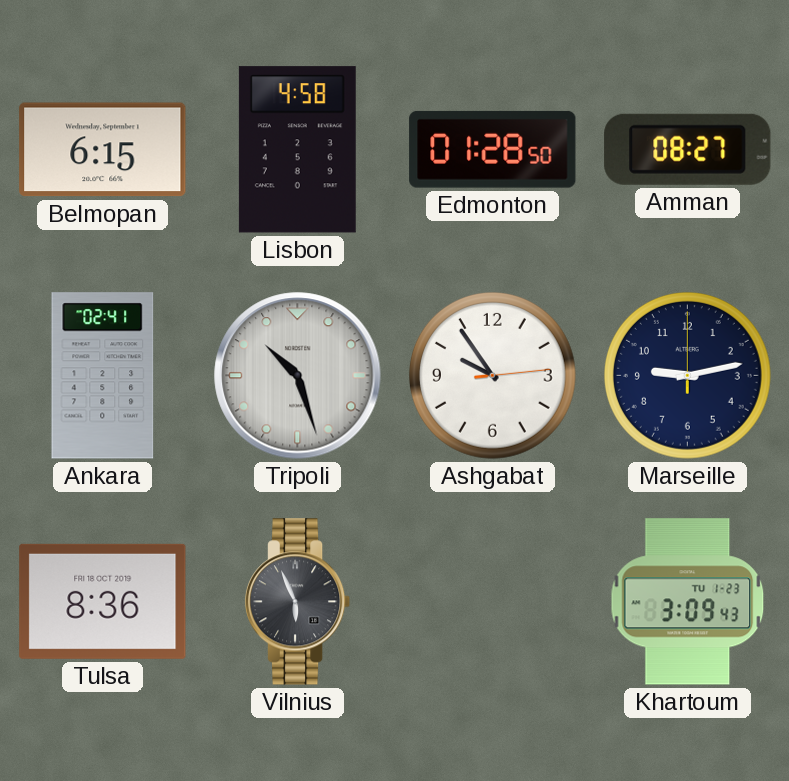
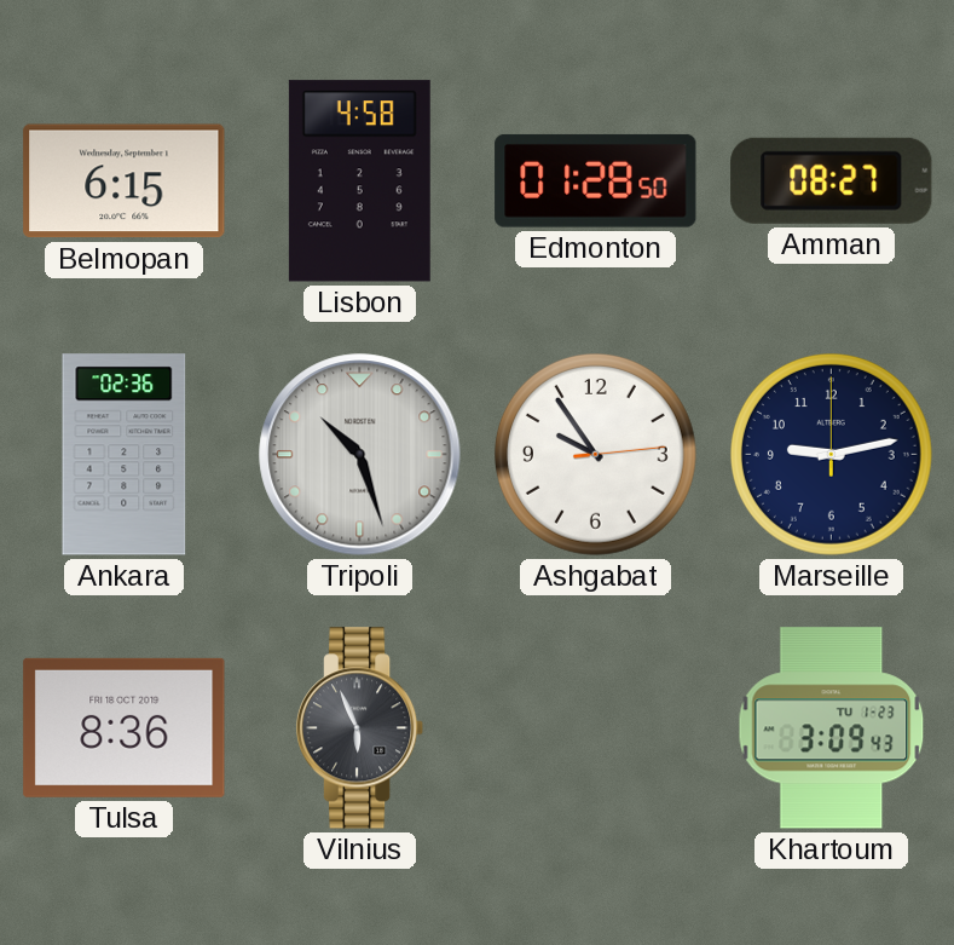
Ankara: 02:41 -> 02:36 (125, 455)
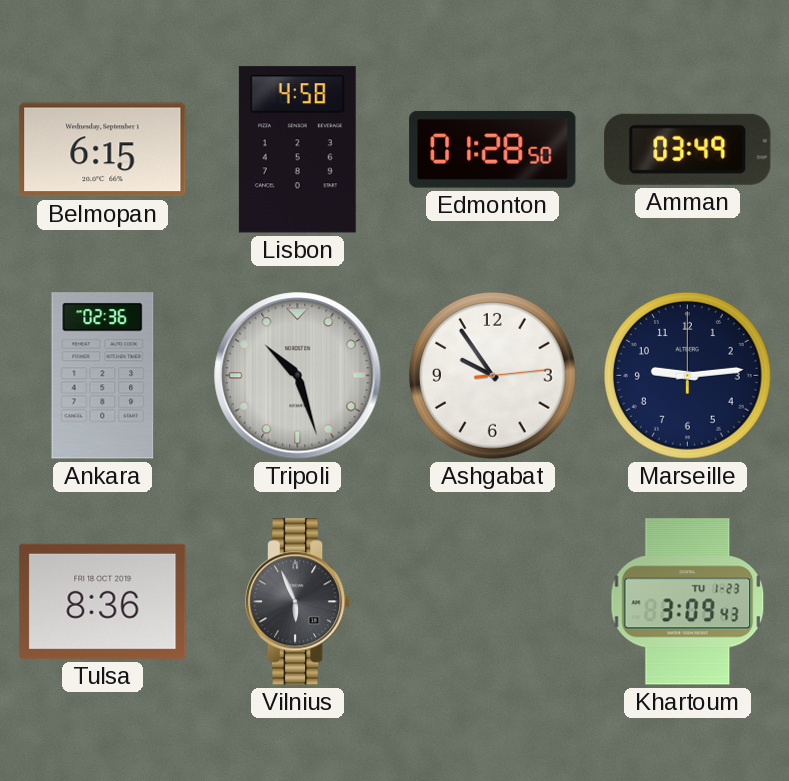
Amman: 08:27 -> 03:49 (688, 149)
Marseille: 9:13 -> 9:14 (687, 375)
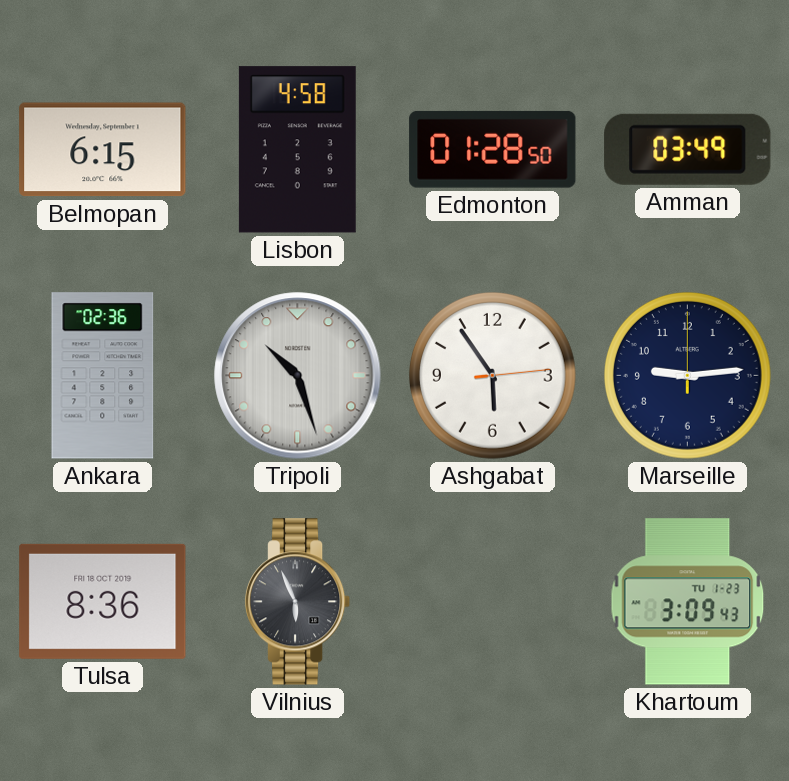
Ashgabat: 9:54 -> 5:54 (492, 375)
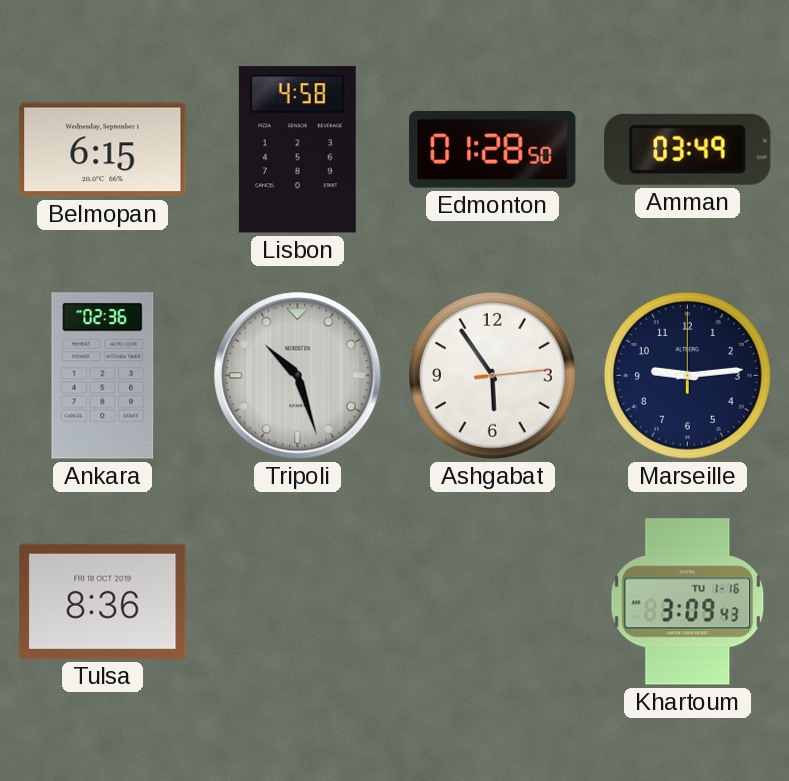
Vilnius: 5:56 -> none (298, 602)
Khartoum date: TU 1-23 -> TU 1-16 (688, 602)
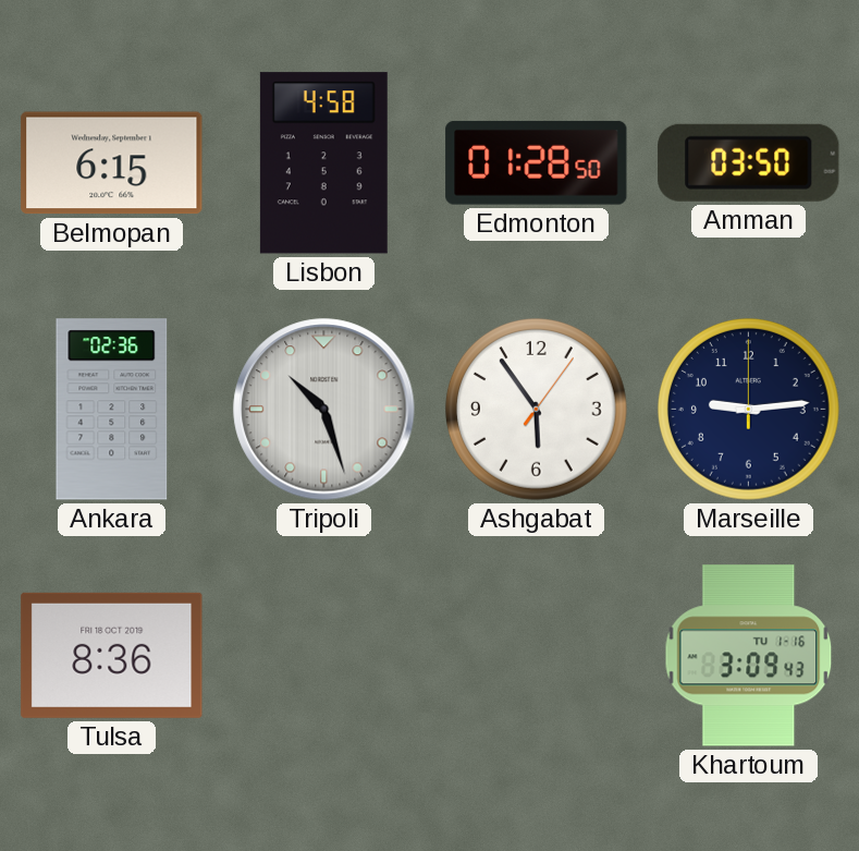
Amman: 03:49 -> 03:50 (749, 162)
Ashgabat: 5:54:14 -> 5:54:06 (536, 409)
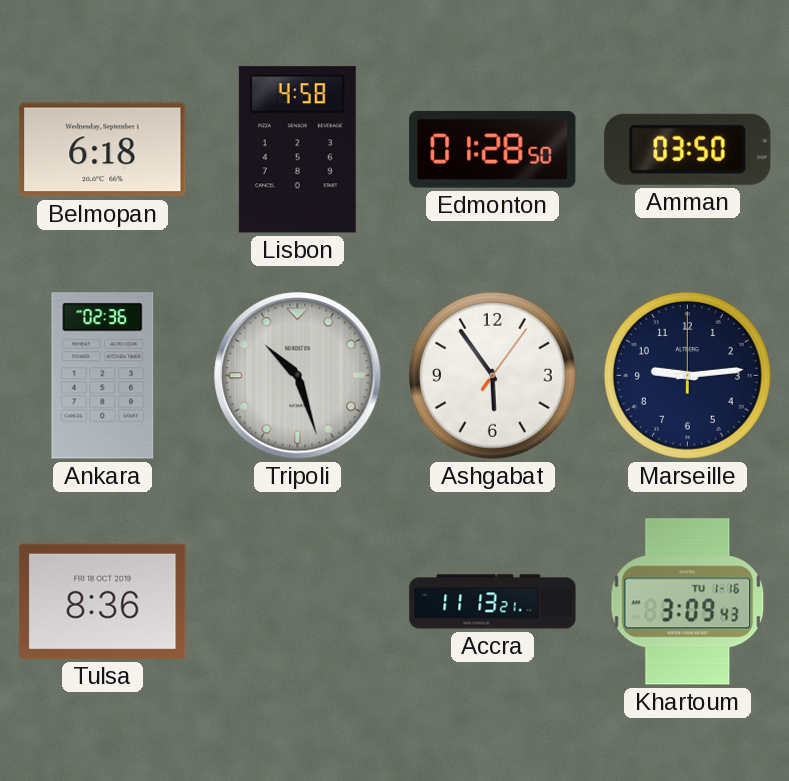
Belmopan: 6:15 -> 6:18 (103, 150)
Accra: none -> 11:13 (493, 602)
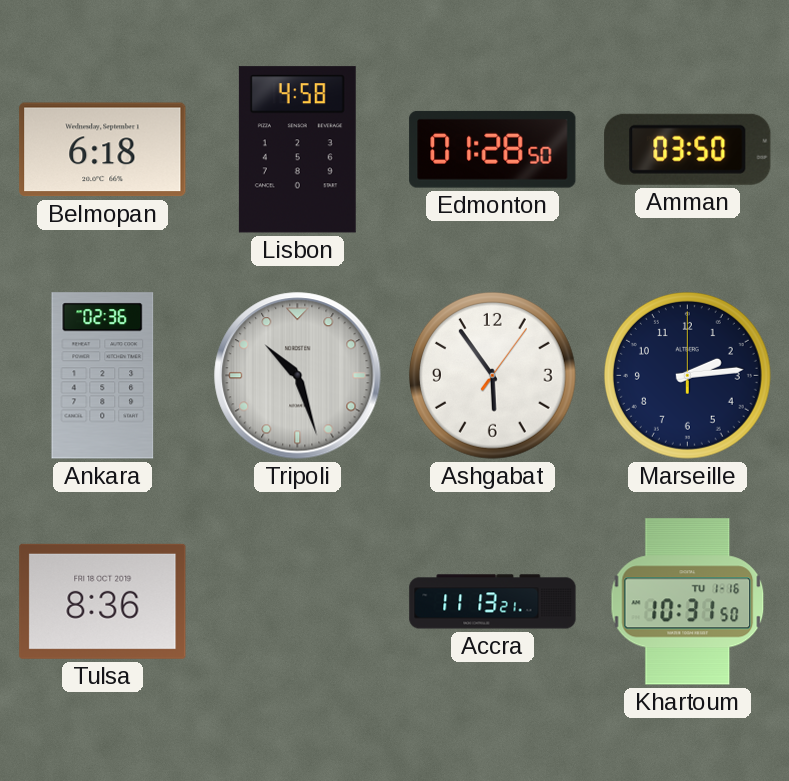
Marseille: 9:14 -> 2:14 (687, 375)
Khartoum: 3:09 -> 10:31 (688, 602)
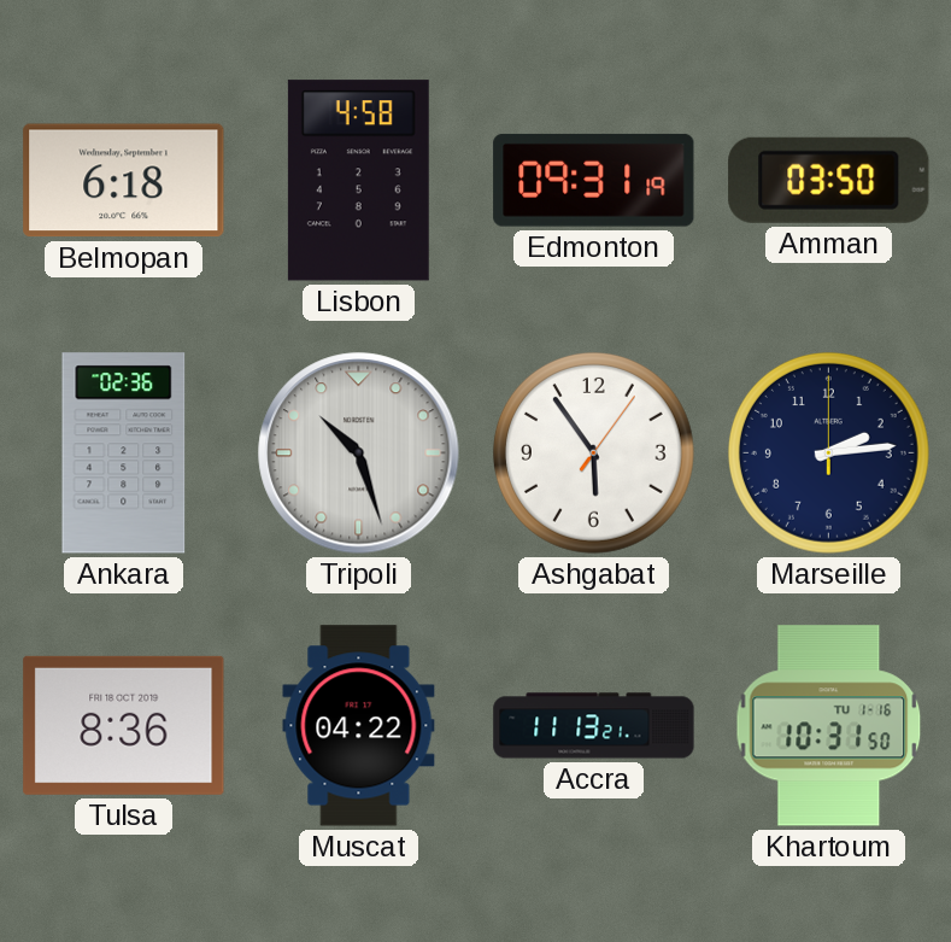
Edmonton: 01:28 -> 09:31 (594, 180)
Muscat: none -> 04:22 (359, 726)
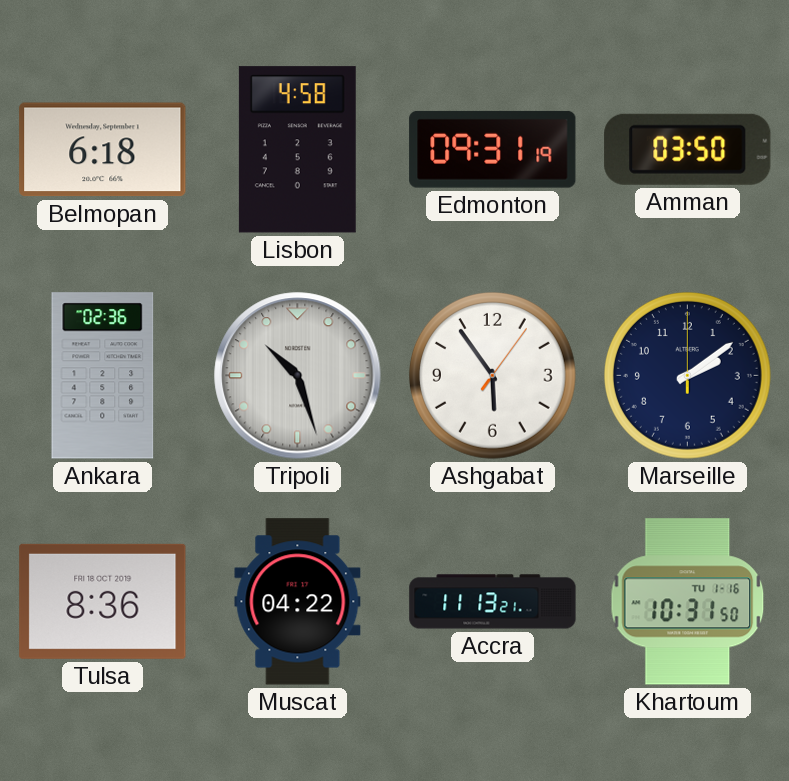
Marseille: 2:14 -> 2:09 (687, 375)
